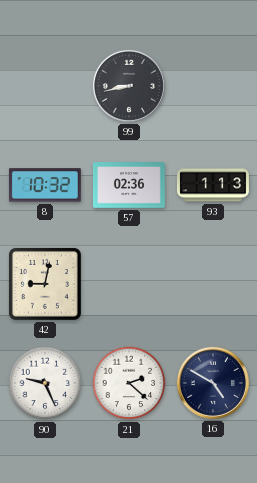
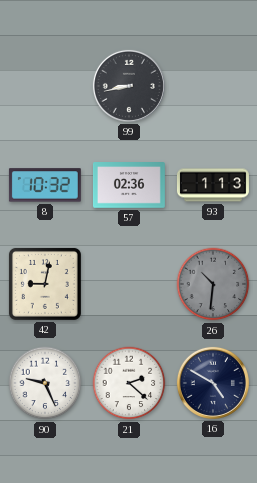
26: none -> 10:31 (213, 284)
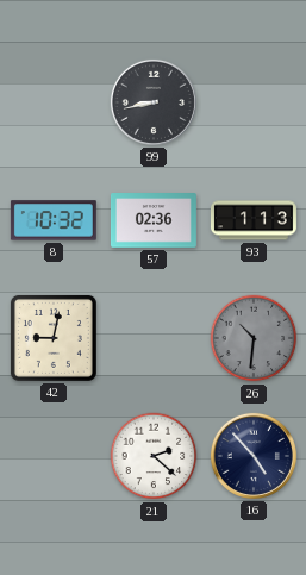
90: 9:26 -> none (45, 383)
16: 4:50 -> 4:53 (254, 456)
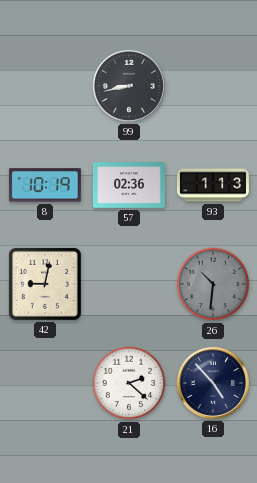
8: 10:32 -> 10:19 (45, 185)
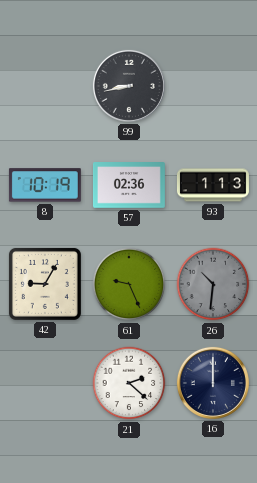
42: 9:02 -> 9:05 (45, 284)
61: none -> 9:26 (129, 284)
16: 4:53 -> 12:00 (213, 383)
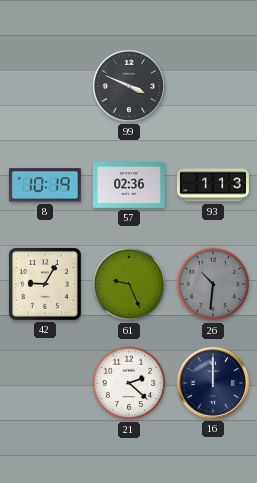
99: 8:43 -> 3:49 (129, 86)
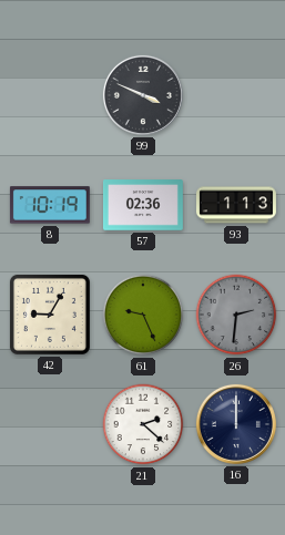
26: 10:31 -> 2:31 (236, 315)
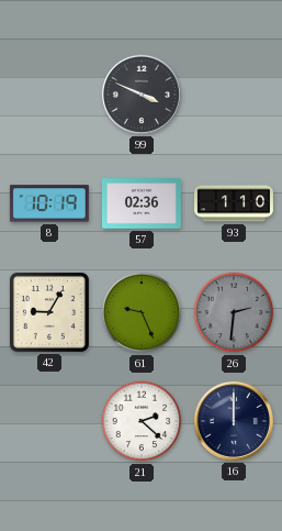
93: 1:13 -> 1:10 (234, 203)
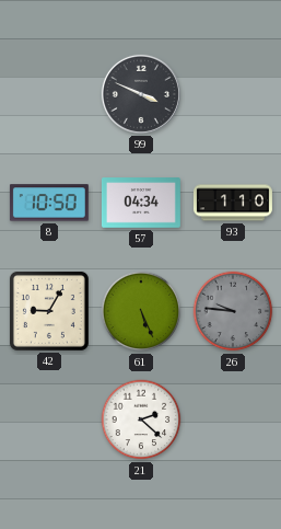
8: 10:19 -> 10:50 (49, 203)
57: 02:36 -> 04:34 (141, 204)
61: 9:26 -> 5:26 (141, 311)
26: 2:31 -> 9:46 (233, 311)
16: 12:00 -> none (234, 421)
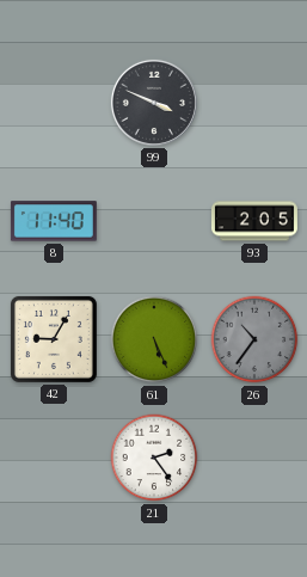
8: 10:50 -> 11:40 (54, 221)
57: 04:34 -> none (141, 204)
93: 1:10 -> 2:05 (254, 221)
26: 9:46 -> 10:36 (254, 339)
21: 2:22 -> 2:24 (154, 458)
